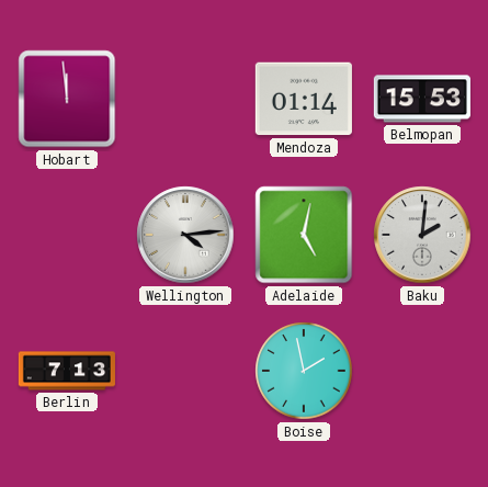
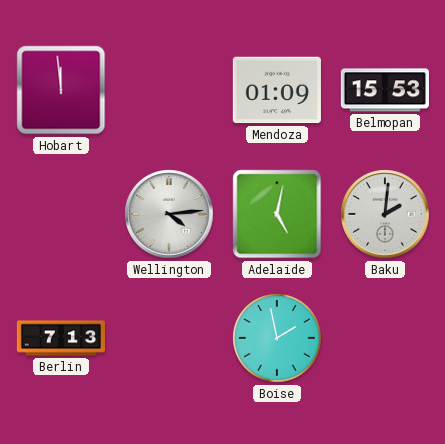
Mendoza: 01:14 -> 01:09 (277, 90)
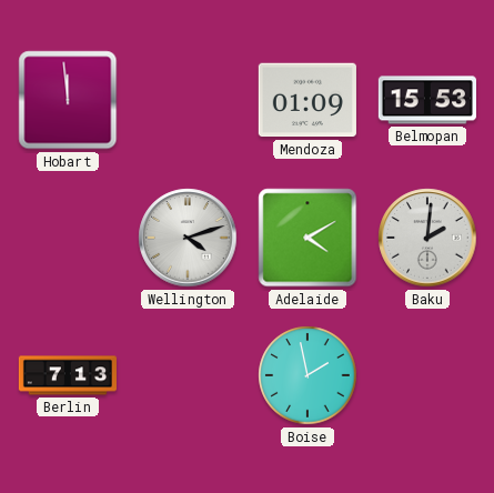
Wellington: 4:14 -> 4:12 (188, 238)
Adelaide: 5:02 -> 4:10 (308, 238)
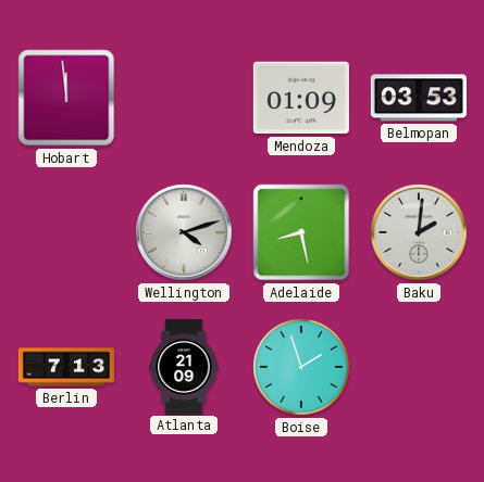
Belmopan: 15:53 -> 03:53 (419, 98)
Adelaide: 4:10 -> 8:28 (301, 232)
Atlanta: none -> 21:09 (184, 366)
Boise: 1:58 -> 1:57 (301, 367)
